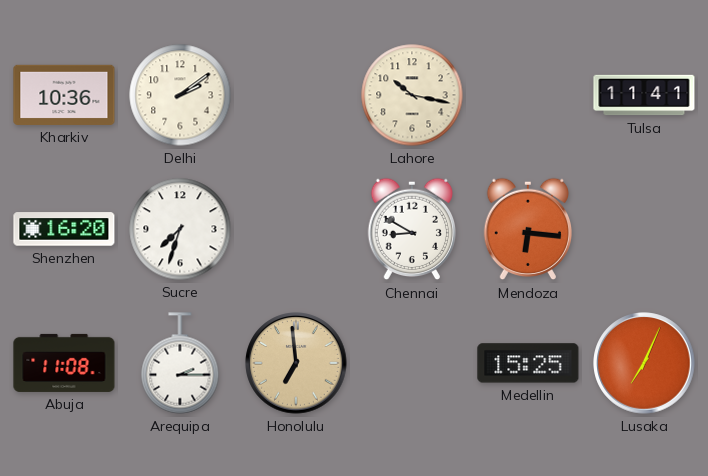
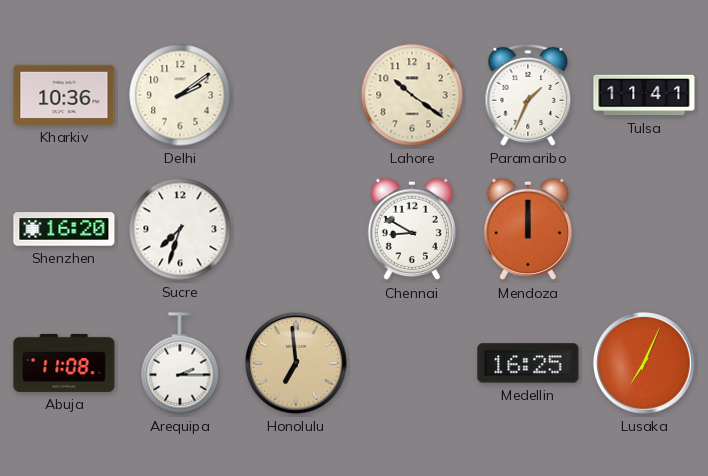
Lahore: 10:17 -> 10:21 (412, 95)
Paramaribo: none -> 1:34 (528, 95)
Mendoza: 6:16 -> 12:00 (527, 229)
Medellin: 15:25 -> 16:25 (528, 363)
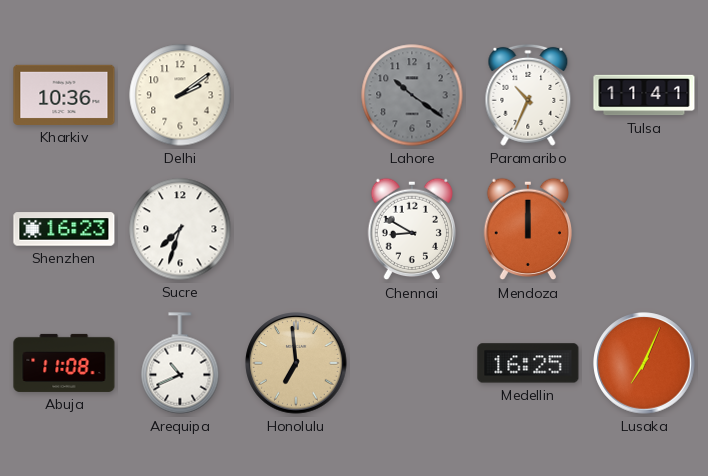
Lahore dial: cream -> grey (412, 95)
Paramaribo: 1:34 -> 10:34 (528, 95)
Shenzhen: 16:20 -> 16:23 (64, 229)
Arequipa: 2:15 -> 10:41 (180, 363)
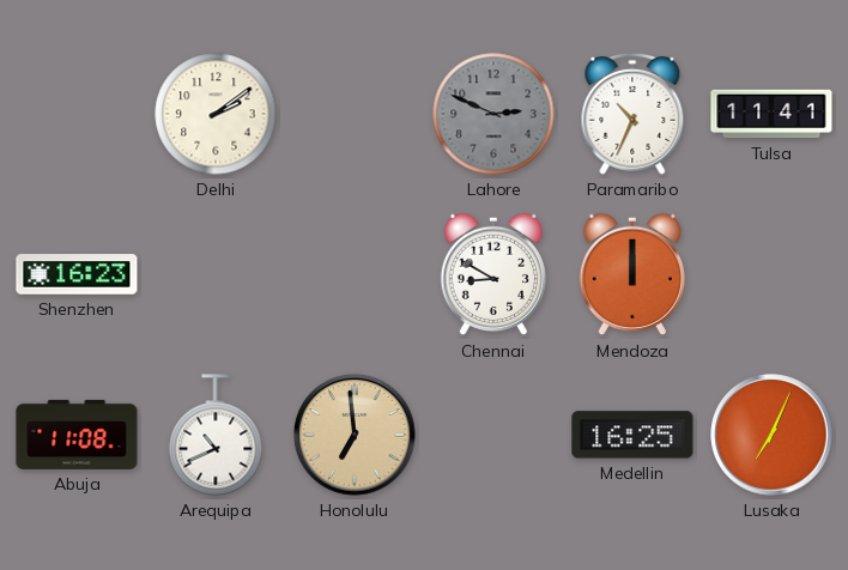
Kharkiv: 10:36 -> none (64, 95)
Lahore: 10:21 -> 2:49 (493, 114)
Sucre: 7:33 -> none (180, 229)
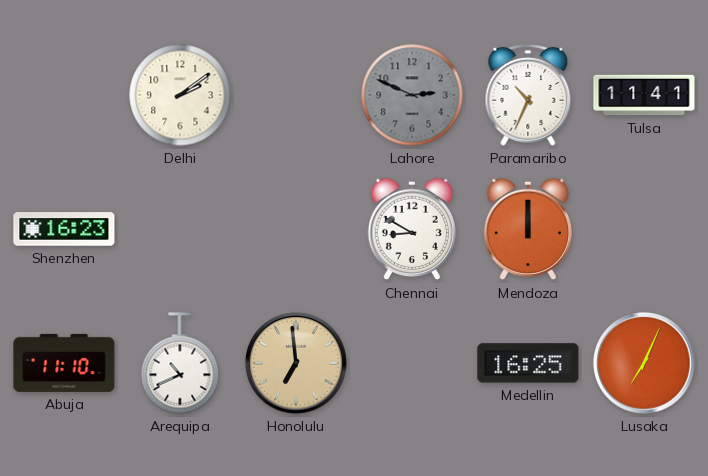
Abuja: 11:08 -> 11:10 (64, 363)
